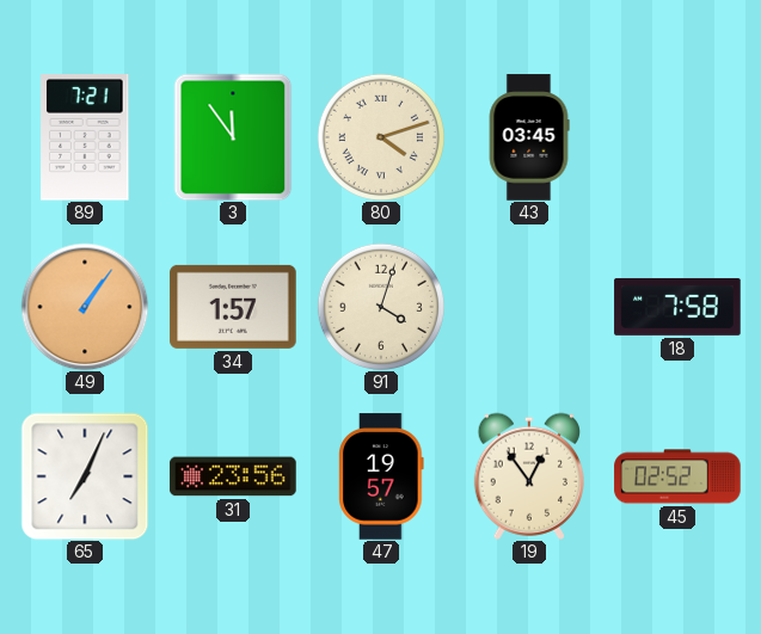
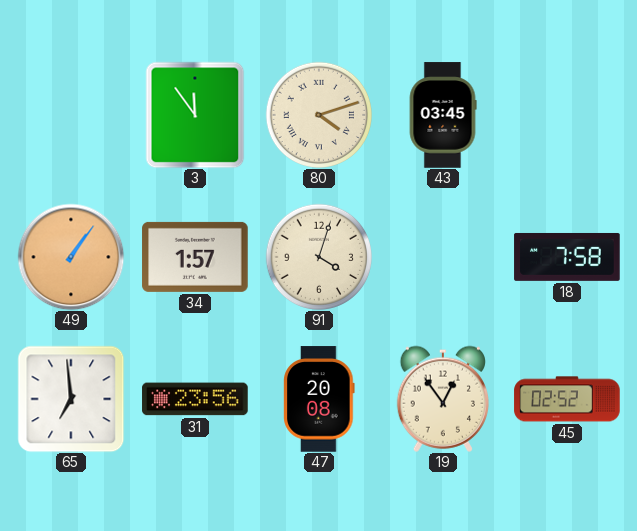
89: 7:21 -> none (85, 139)
65: 7:04 -> 6:59 (71, 399)
47: 19:57 -> 20:08 (319, 399)
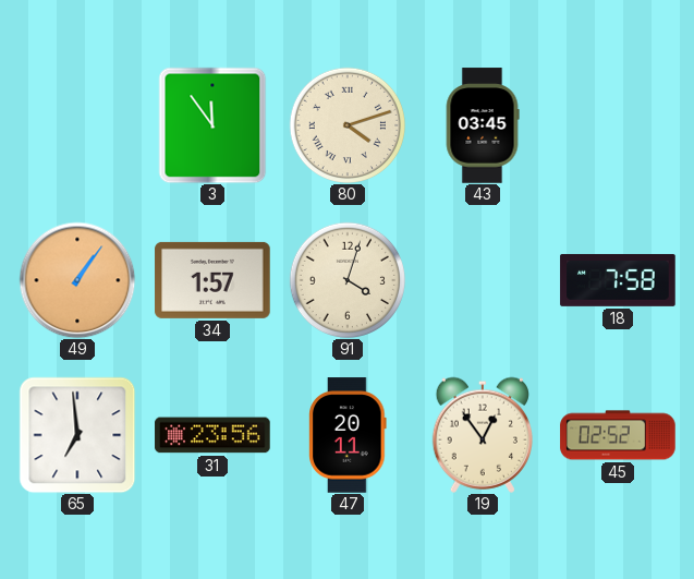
47: 20:08 -> 20:11 (348, 435)
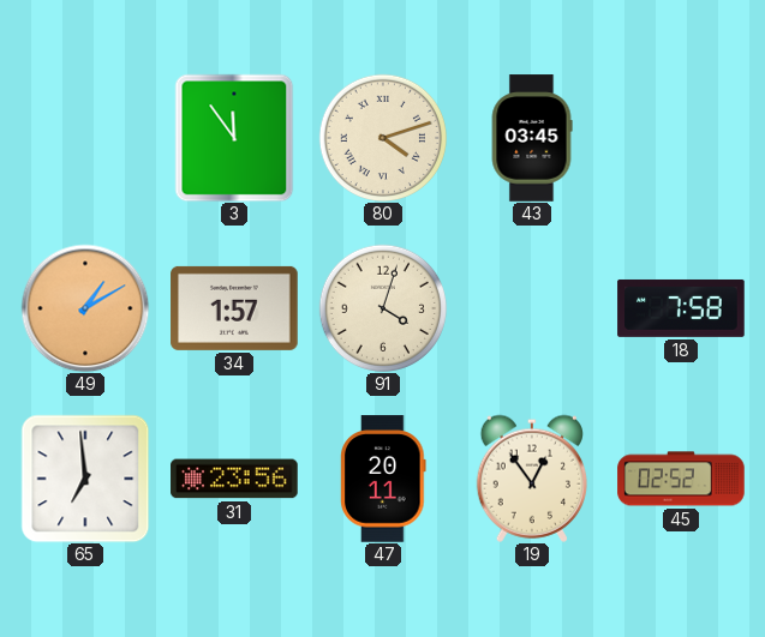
49: 1:06 -> 1:10 (85, 308)
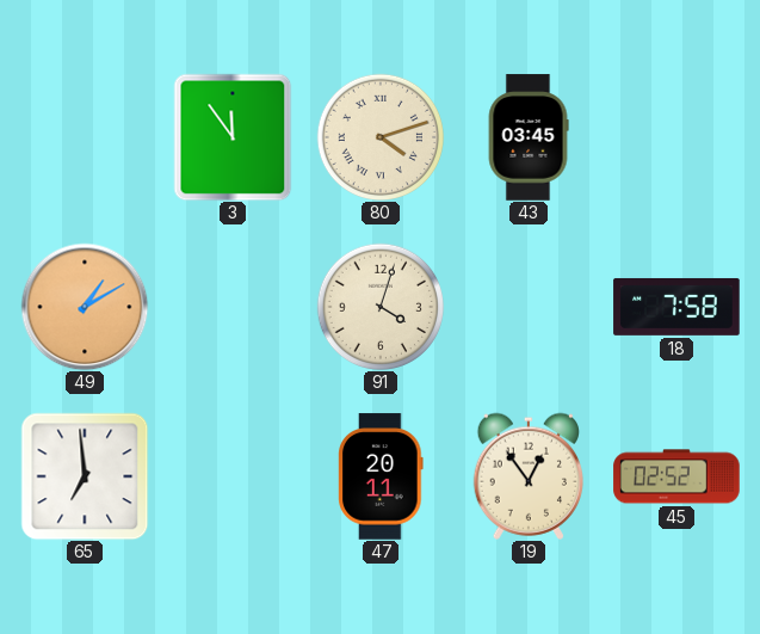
34: 1:57 -> none (234, 308)
31: 23:56 -> none (234, 479)
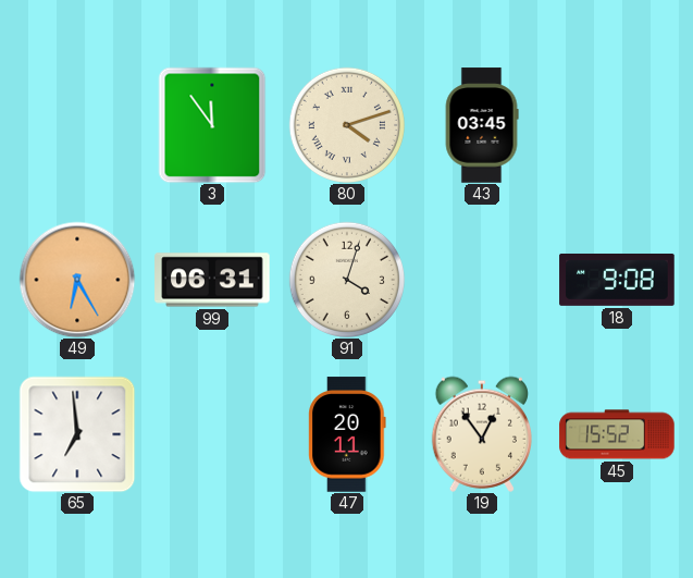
49: 1:10 -> 6:25 (77, 280)
99: none -> 06:31 (212, 280)
18: 7:58 -> 9:08 (617, 280)
45: 02:52 -> 15:52 (617, 434)
